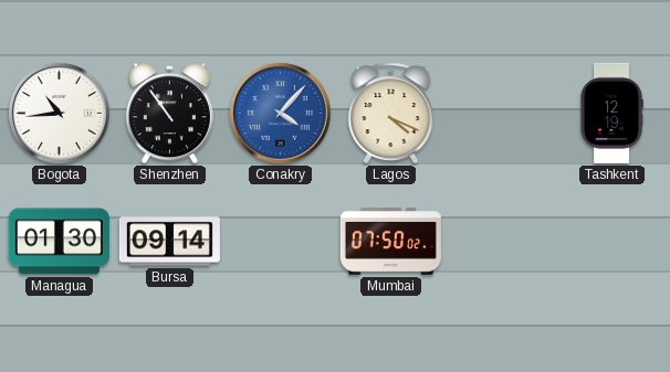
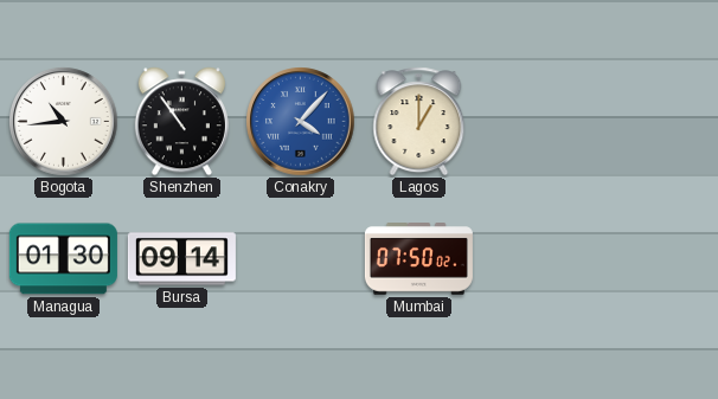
Lagos: 4:19 -> 1:00 (419, 122)
Tashkent: 12:19 -> none (611, 113)
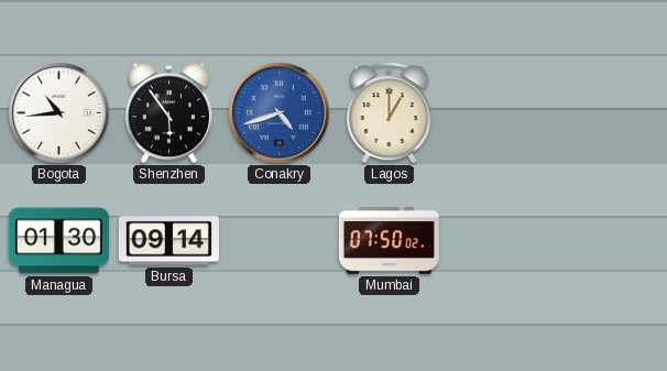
Shenzhen: 10:54 -> 5:54 (168, 113)
Conakry: 4:07 -> 4:42 (280, 113)
